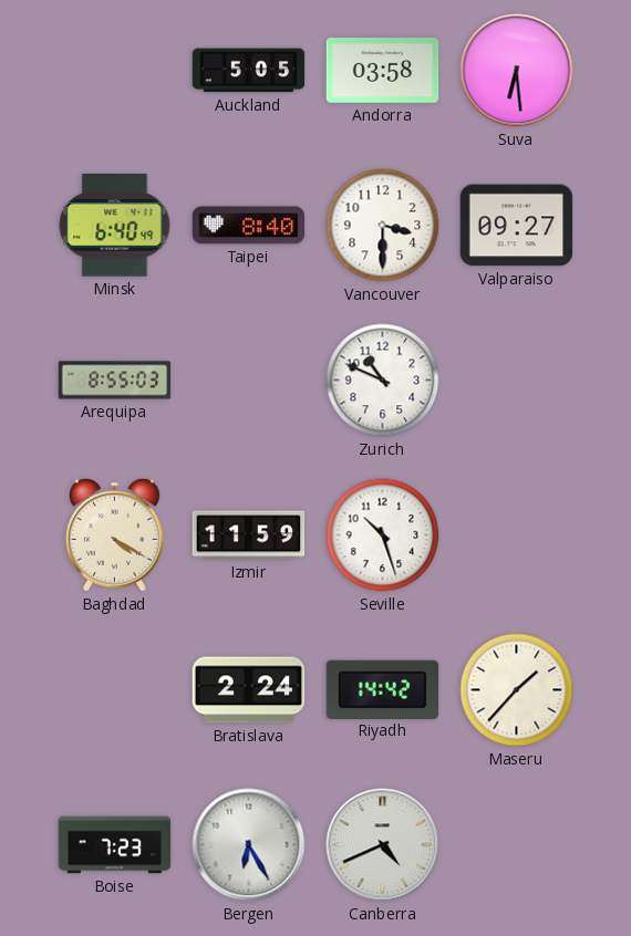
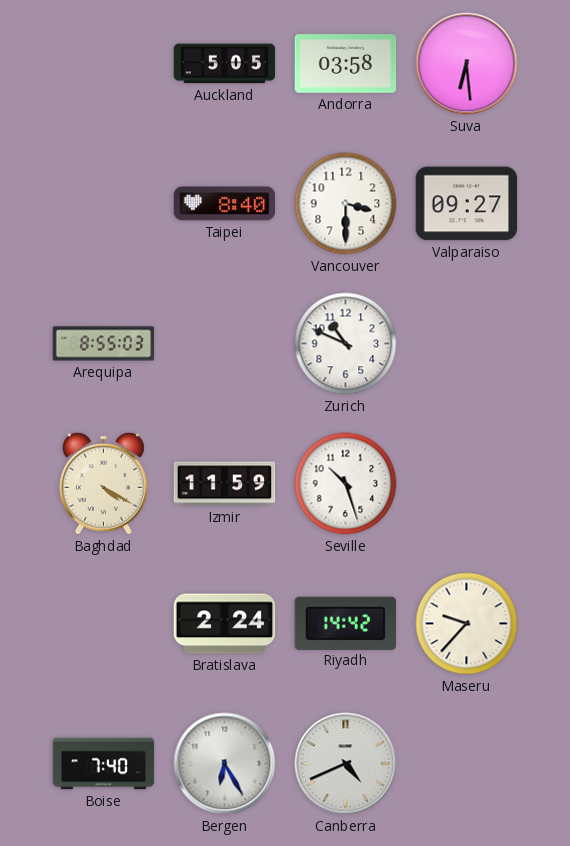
Minsk: 6:40 -> none (115, 226)
Maseru: 1:37 -> 9:37 (467, 624)
Boise: 7:23 -> 7:40 (104, 764)
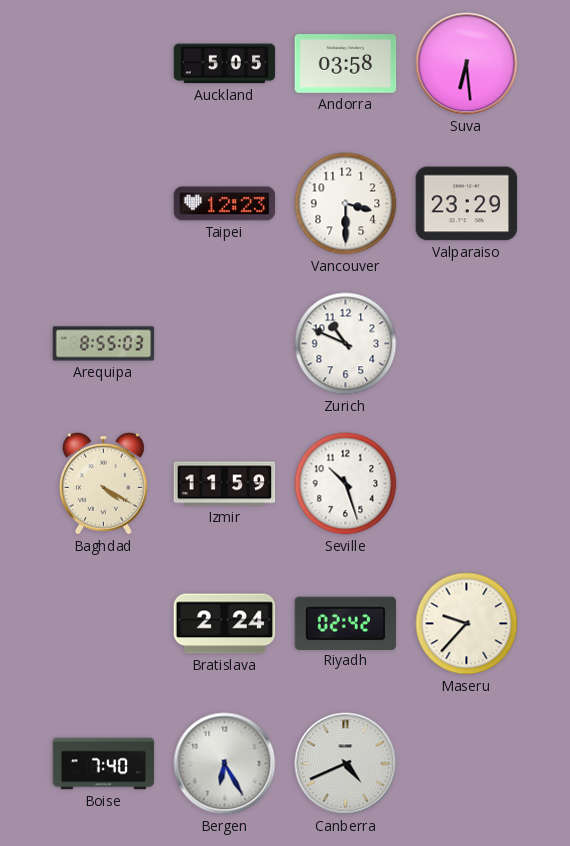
Taipei: 8:40 -> 12:23 (225, 204)
Valparaiso: 09:27 -> 23:29 (467, 204)
Riyadh: 14:42 -> 02:42 (346, 623)
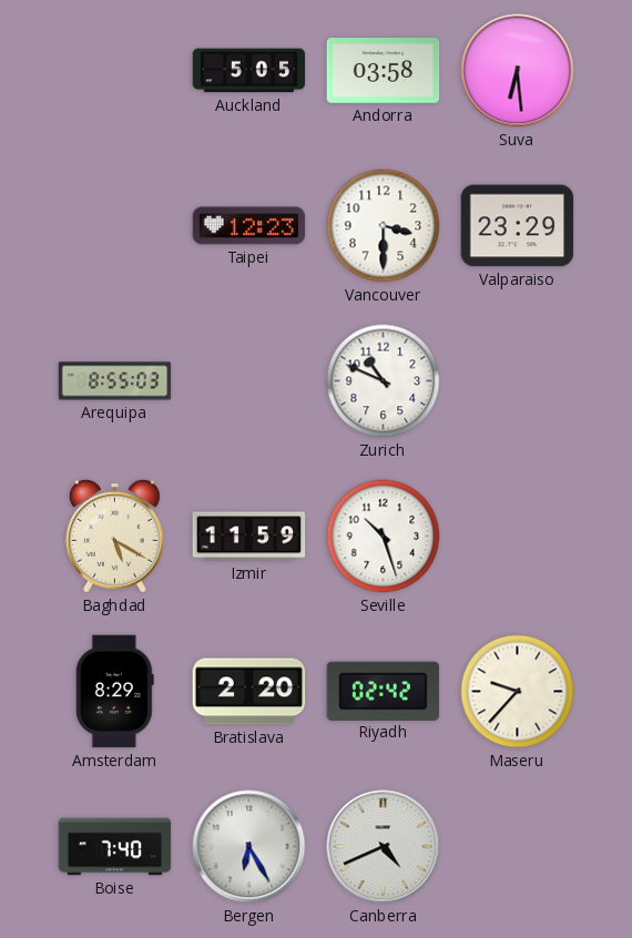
Baghdad: 4:20 -> 5:20 (114, 536)
Amsterdam: none -> 8:29 (114, 692)
Bratislava: 2:24 -> 2:20 (249, 692)
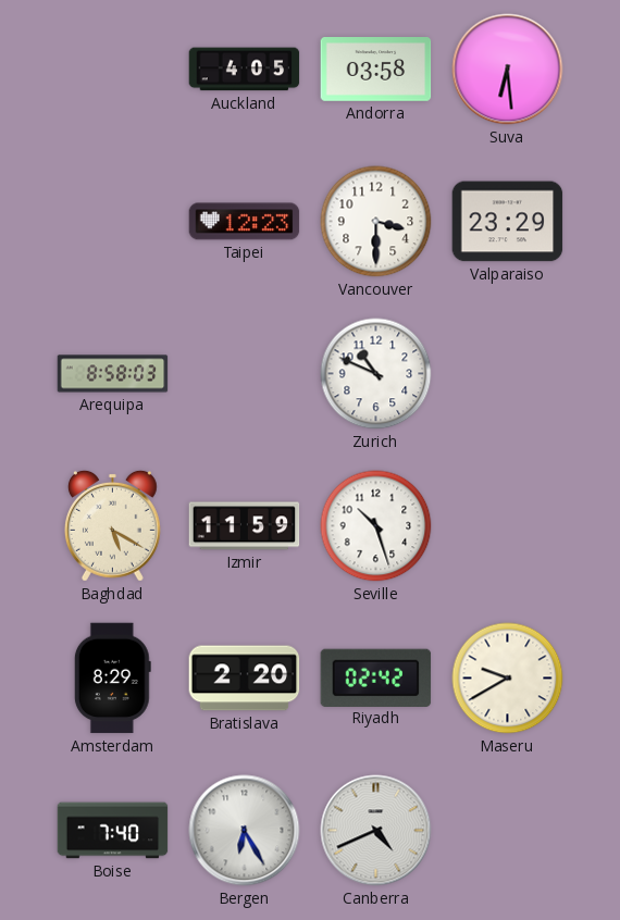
Auckland: 5:05 -> 4:05 (245, 70)
Arequipa: 8:55 -> 8:58 (113, 374)
Maseru: 9:37 -> 9:40 (508, 679)
